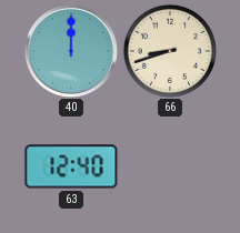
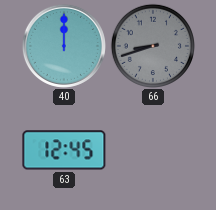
66 dial: cream -> grey (152, 45)
63: 12:40 -> 12:45 (64, 150)
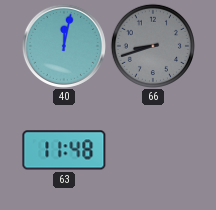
40: 12:00 -> 12:02 (64, 46)
63: 12:45 -> 11:48 (64, 150)
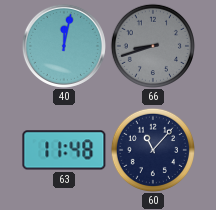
60: none -> 11:07 (152, 149)
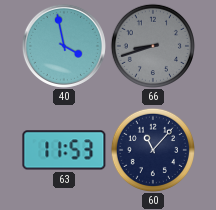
40: 12:02 -> 3:58 (64, 46)
63: 11:48 -> 11:53 (64, 150)
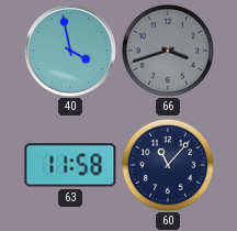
66: 8:42 -> 3:42 (167, 50)
63: 11:53 -> 11:58 (70, 165)
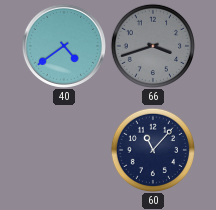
40: 3:58 -> 4:39 (64, 46)
63: 11:58 -> none (70, 165)
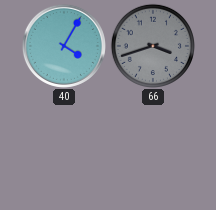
40: 4:39 -> 4:05 (64, 46)
60: 11:07 -> none (152, 149)
